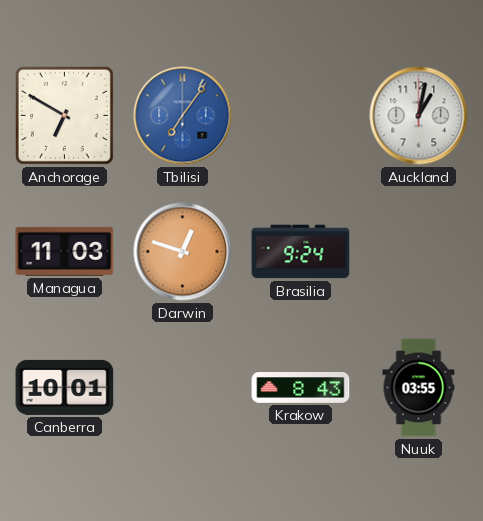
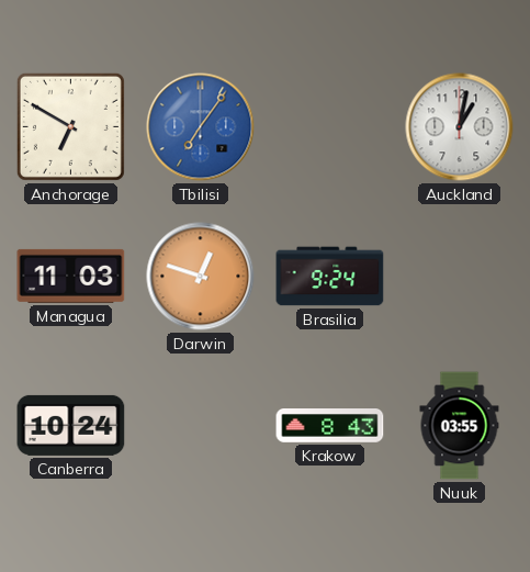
Canberra: 10:01 -> 10:24 (71, 425)
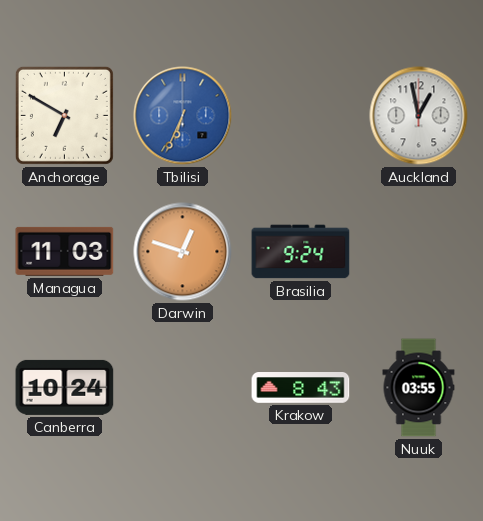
Tbilisi: 7:06 -> 6:34 (183, 116)
Auckland: 1:02 -> 12:58 (419, 116)
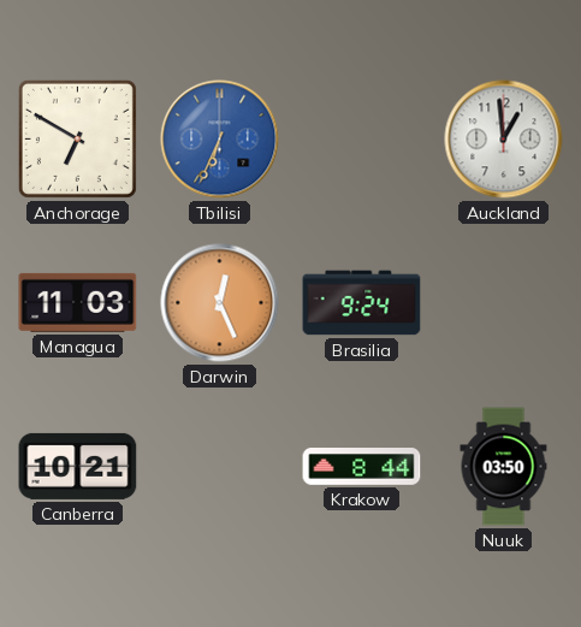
Auckland: 12:58 -> 12:59 (504, 140)
Darwin: 12:48 -> 12:26 (220, 303)
Canberra: 10:24 -> 10:21 (78, 466)
Krakow: 8:43 -> 8:44 (362, 467)
Nuuk: 03:55 -> 03:50 (504, 467)
